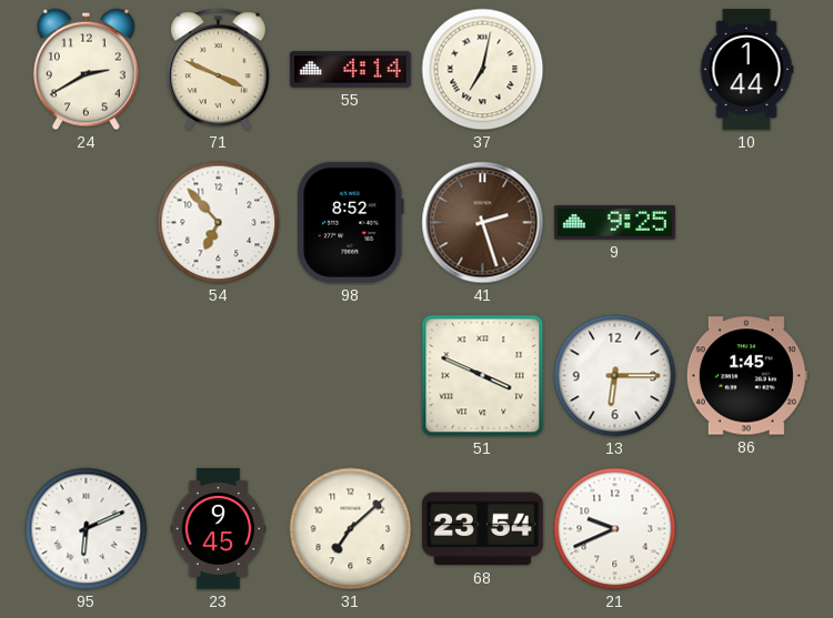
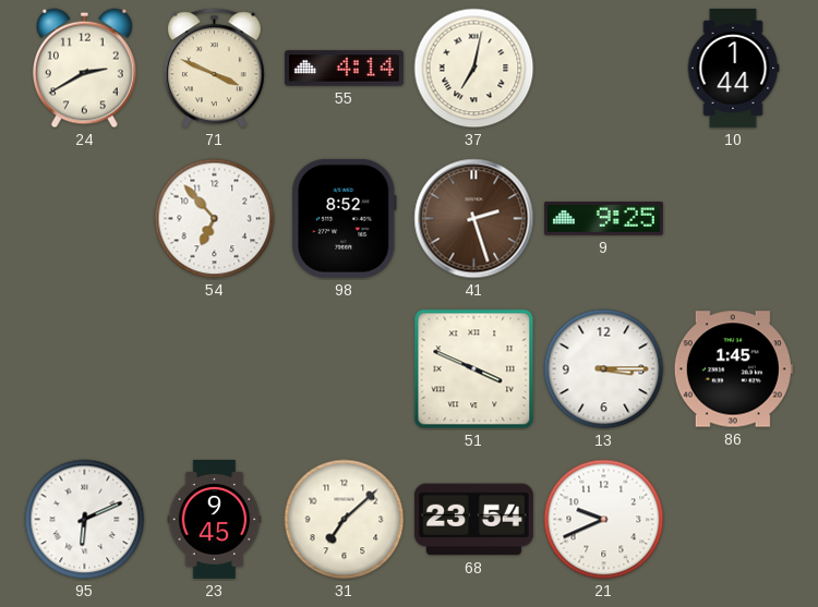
13: 6:15 -> 3:15 (604, 369)
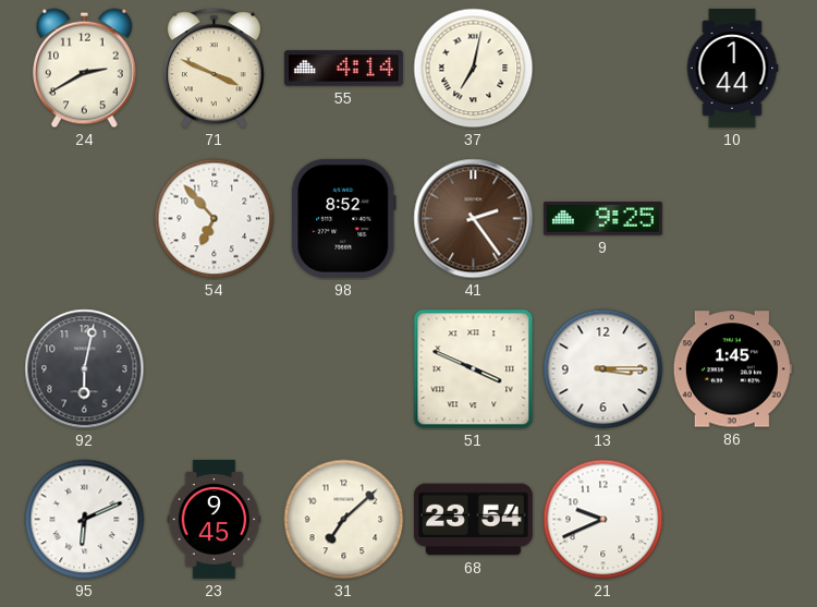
41: 2:27 -> 2:24 (474, 219)
92: none -> 6:02 (85, 369)
